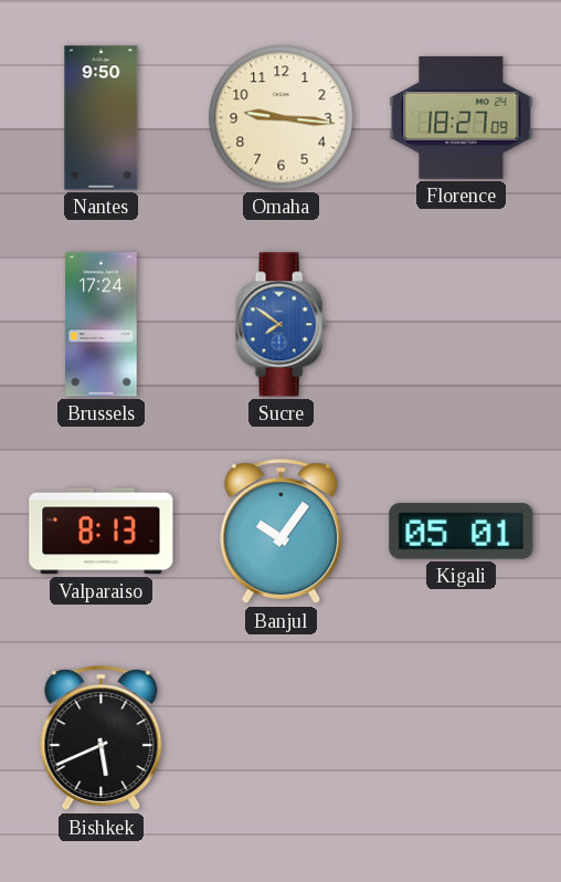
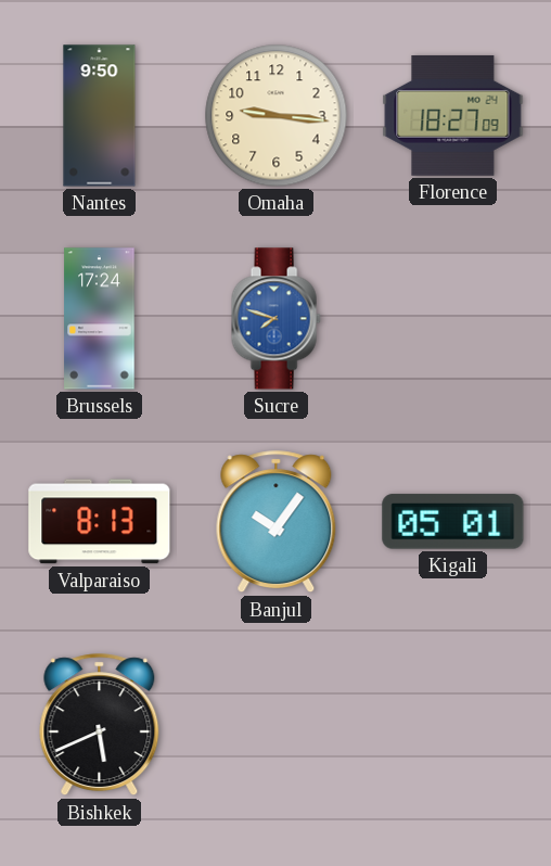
Sucre: 7:51 -> 7:48 (275, 319)
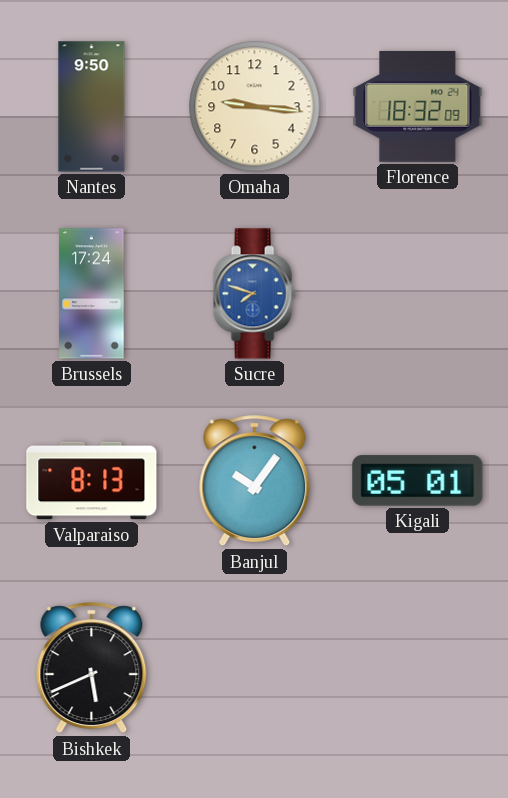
Florence: 18:27 -> 18:32 (418, 106)
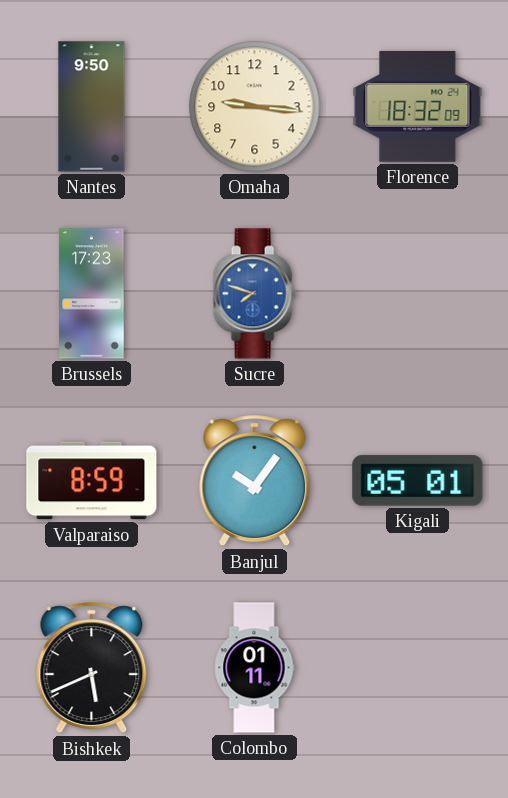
Brussels: 17:24 -> 17:23 (92, 294)
Valparaiso: 8:13 -> 8:59 (92, 481)
Colombo: none -> 01:11 (254, 668)
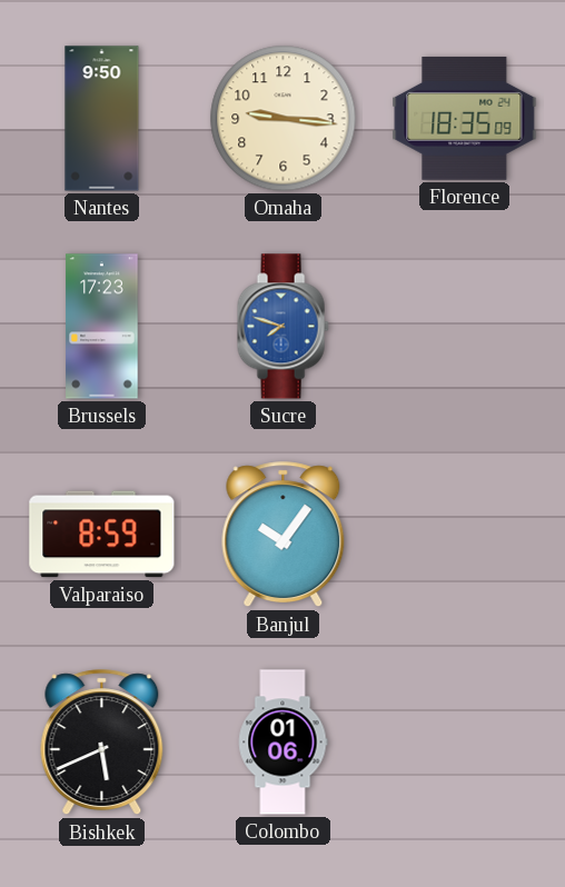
Florence: 18:32 -> 18:35 (465, 118)
Kigali: 05:01 -> none (418, 481)
Colombo: 01:11 -> 01:06 (282, 743)
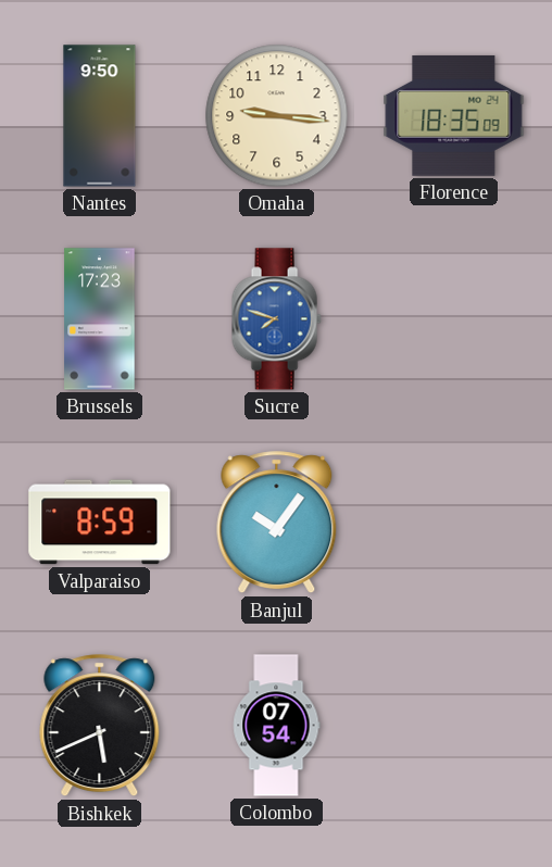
Colombo: 01:06 -> 07:54 (276, 726)
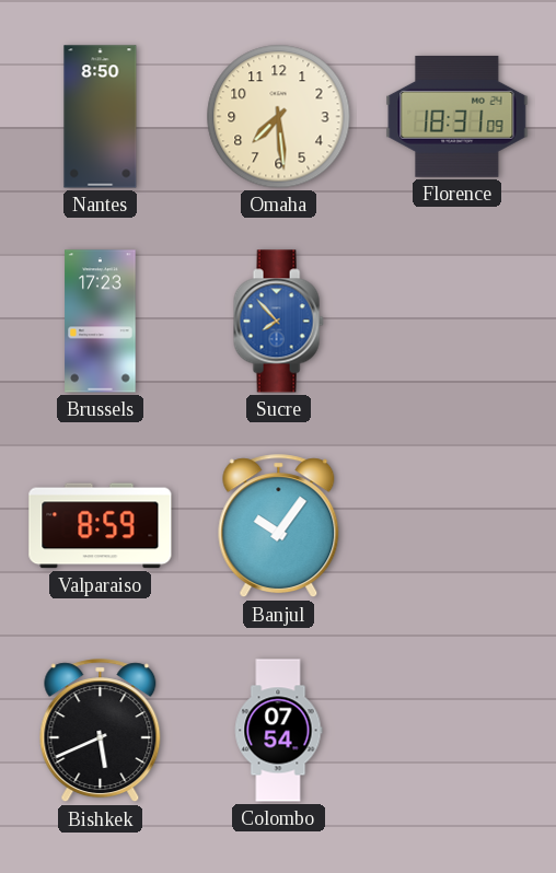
Nantes: 9:50 -> 8:50 (101, 117)
Omaha: 9:16 -> 7:29 (279, 117)
Florence: 18:35 -> 18:31 (457, 116)
Sucre: 7:48 -> 7:53 (278, 322)
